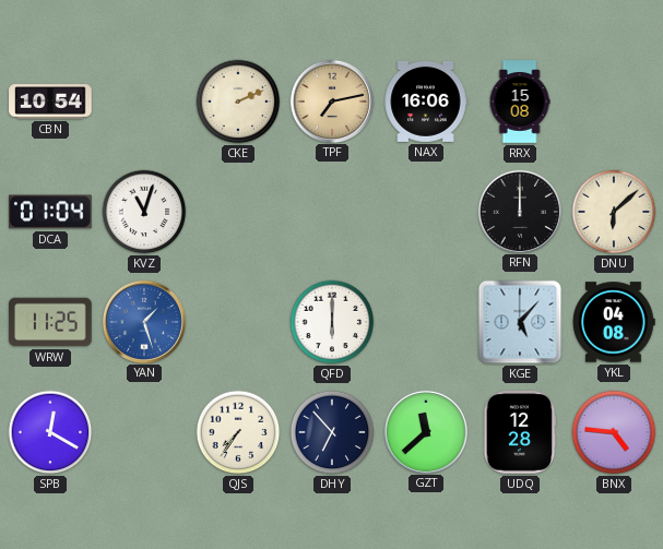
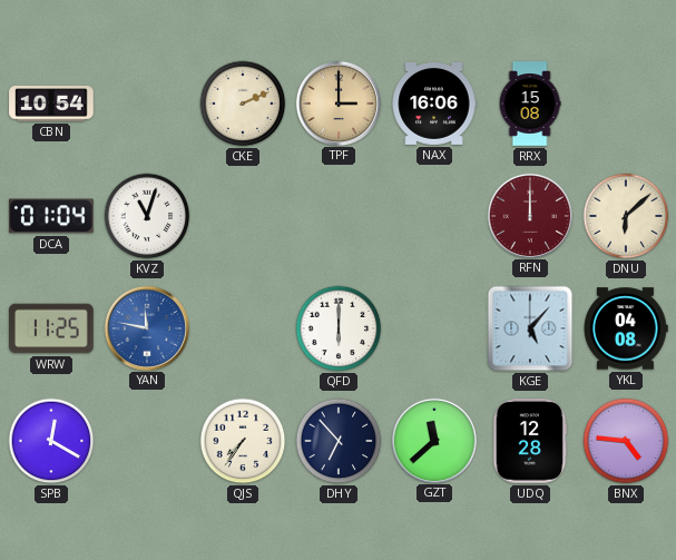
TPF: 7:13 -> 3:00 (337, 102)
RFN dial: black -> burgundy (529, 215)
YAN: 1:27 -> 11:47 (146, 327)
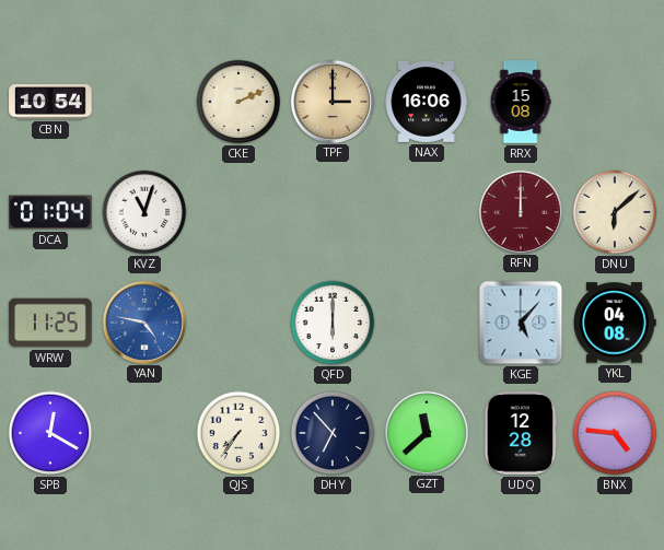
YAN: 11:47 -> 4:47 (143, 321)
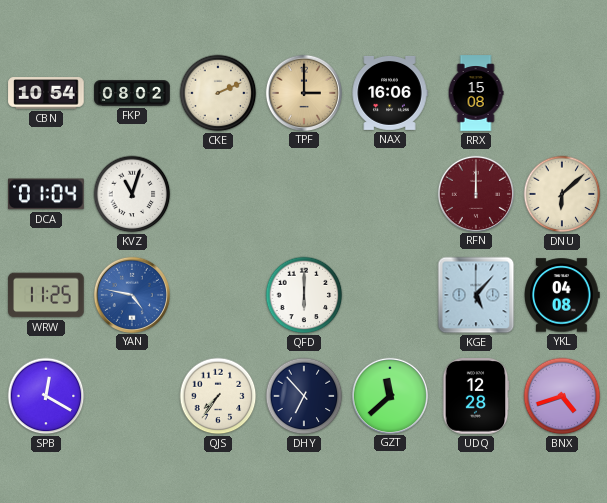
FKP: none -> 08:02 (132, 93)
BNX: 4:46 -> 4:42 (562, 396)
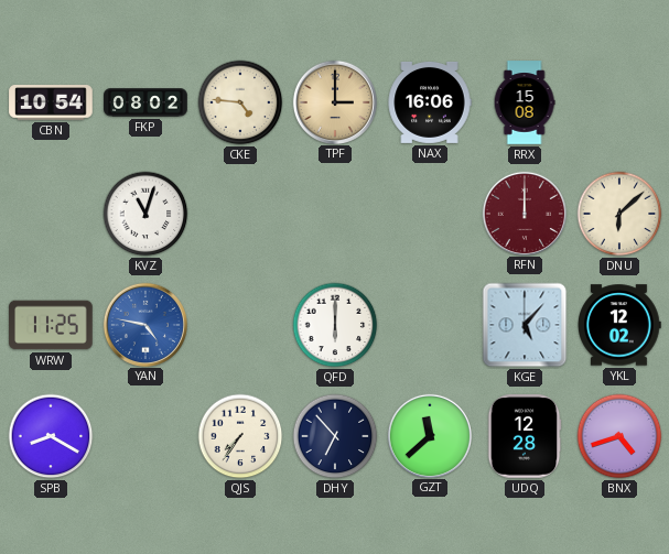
CKE: 2:11 -> 4:46 (240, 102)
DCA: 01:04 -> none (47, 194)
YKL: 04:08 -> 12:02 (619, 325)
SPB: 12:20 -> 8:20 (51, 436)
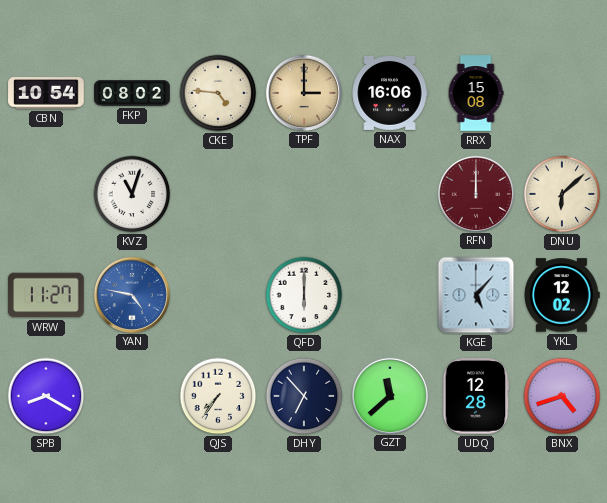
WRW: 11:25 -> 11:27 (46, 295)
